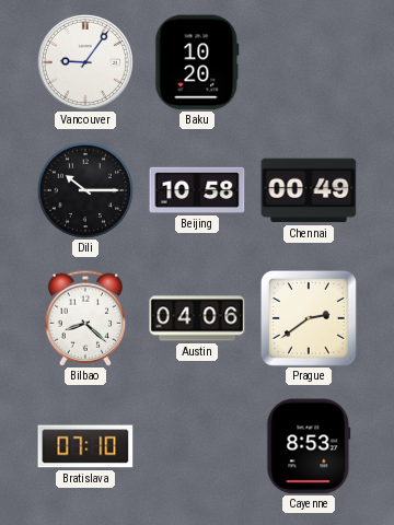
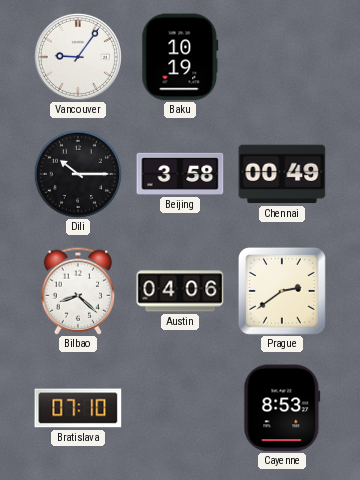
Baku: 10:20 -> 10:19 (180, 57)
Beijing: 10:58 -> 3:58 (180, 174)
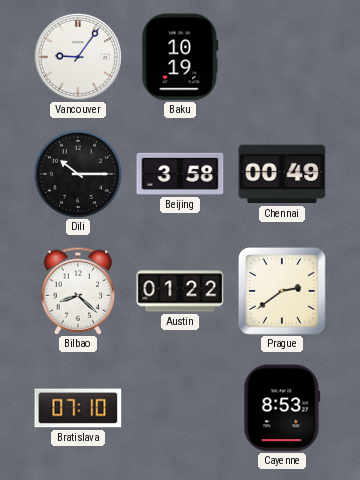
Austin: 04:06 -> 01:22 (180, 291)
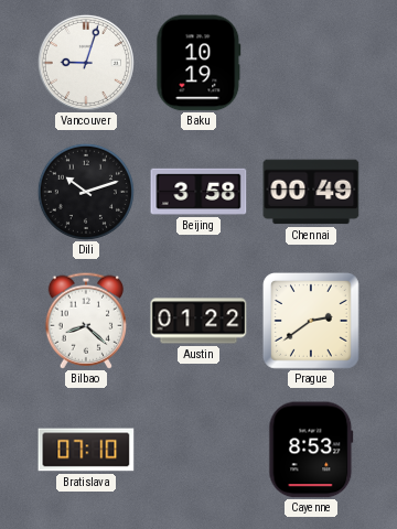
Vancouver: 9:06 -> 9:03 (86, 63)
Dili: 10:15 -> 10:12 (86, 192)
